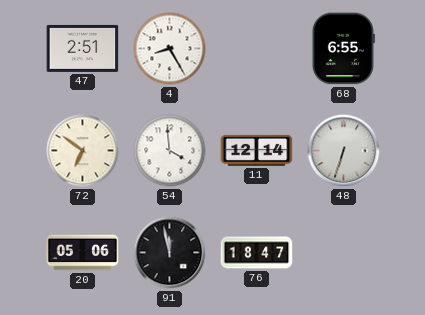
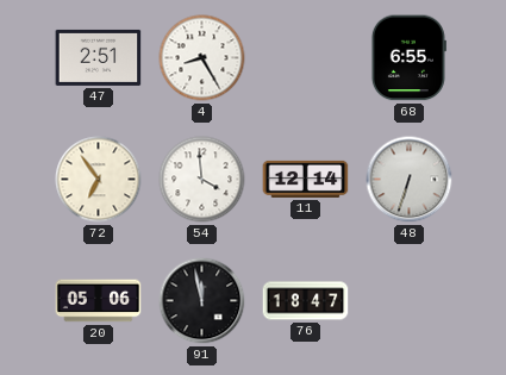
72: 6:51 -> 6:54 (99, 180)
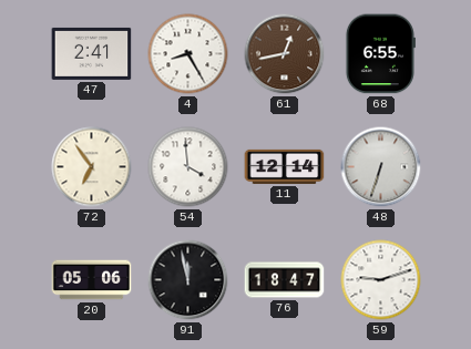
47: 2:51 -> 2:41 (92, 53)
61: none -> 12:43 (285, 54)
59: none -> 9:12 (381, 280)
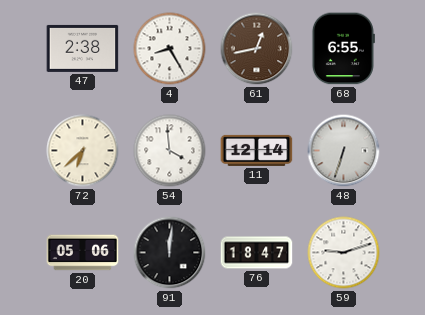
47: 2:41 -> 2:38 (83, 48)
72: 6:54 -> 6:38 (83, 151)
91: 11:58 -> 12:01 (170, 253)
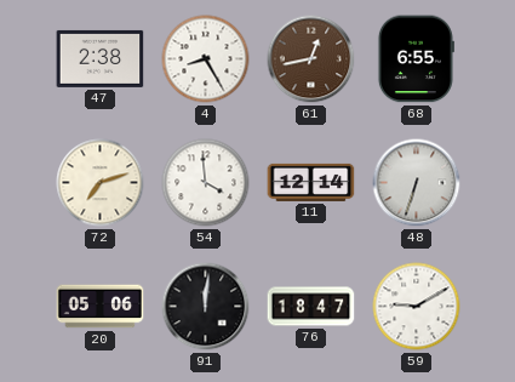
72: 6:38 -> 7:12 (101, 183)
59: 9:12 -> 9:10 (417, 307)
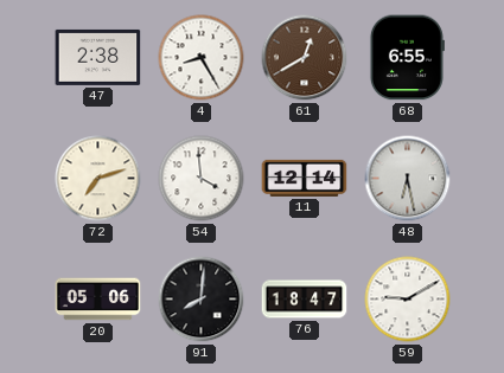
61: 12:43 -> 12:40 (305, 58)
48: 6:33 -> 6:28 (408, 179)
91: 12:01 -> 8:01 (202, 300)
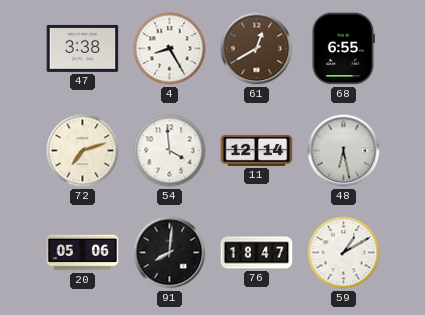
47: 2:38 -> 3:38 (83, 48)
59: 9:10 -> 1:10 (344, 253)
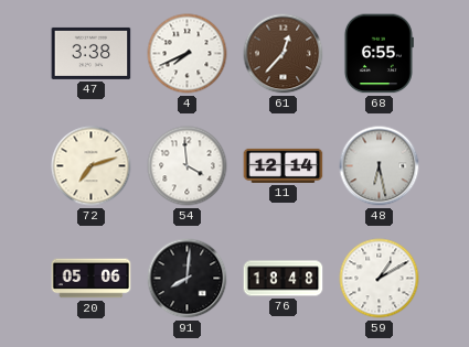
4: 8:25 -> 7:41 (188, 54)
61: 12:40 -> 12:37 (284, 54)
76: 18:47 -> 18:48 (284, 279)
